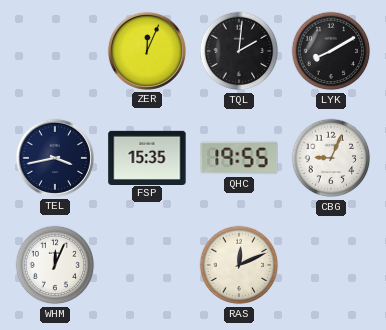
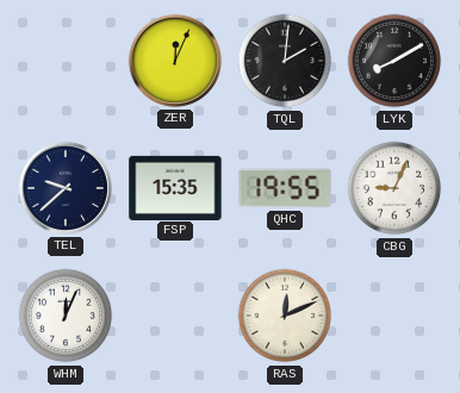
TEL: 3:43 -> 9:38 (66, 188)
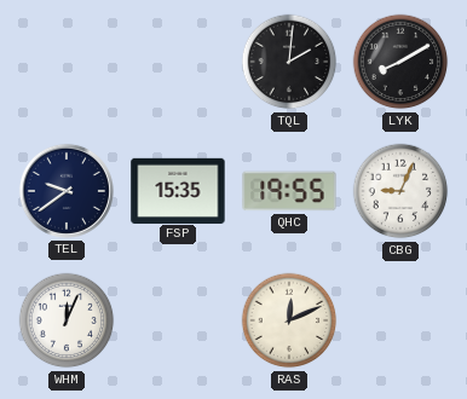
ZER: 12:04 -> none (175, 61)
TEL: 9:38 -> 9:39 (67, 191)
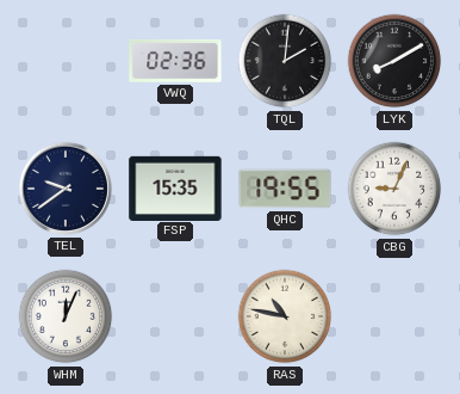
VWQ: none -> 02:36 (175, 61)
RAS: 12:11 -> 10:47 (285, 316)
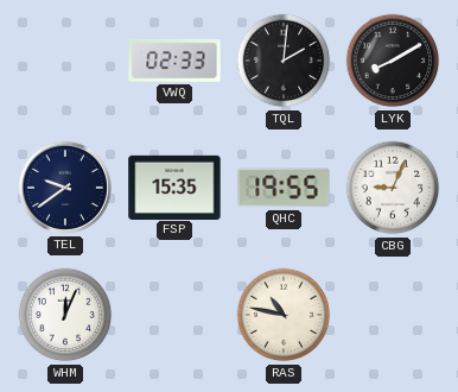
VWQ: 02:36 -> 02:33 (174, 61)
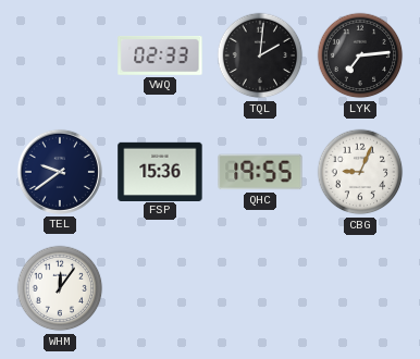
LYK: 8:10 -> 7:14 (360, 55)
FSP: 15:35 -> 15:36 (160, 171)
WHM: 12:04 -> 12:06 (60, 288)
RAS: 10:47 -> none (284, 315)
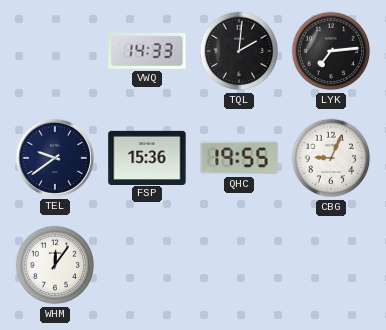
VWQ: 02:33 -> 14:33 (147, 51)
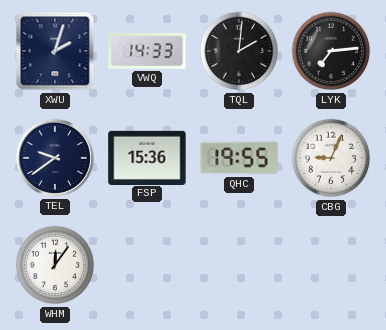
XWU: none -> 2:03 (55, 51)
